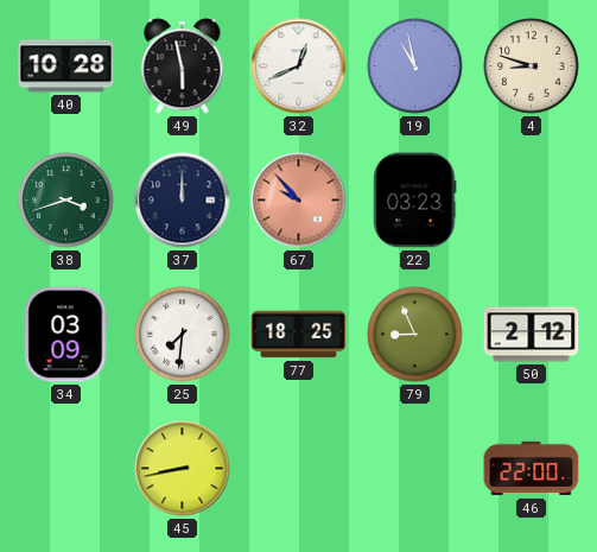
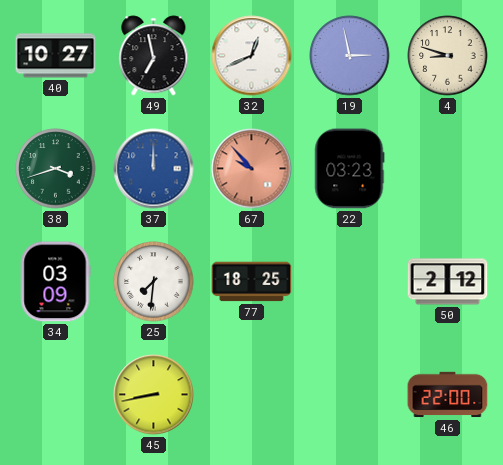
40: 10:28 -> 10:27 (56, 56)
49: 5:58 -> 6:58 (154, 56)
19: 10:58 -> 2:58 (350, 56)
37 dial: navy -> blue (154, 169)
79: 8:56 -> none (415, 335)
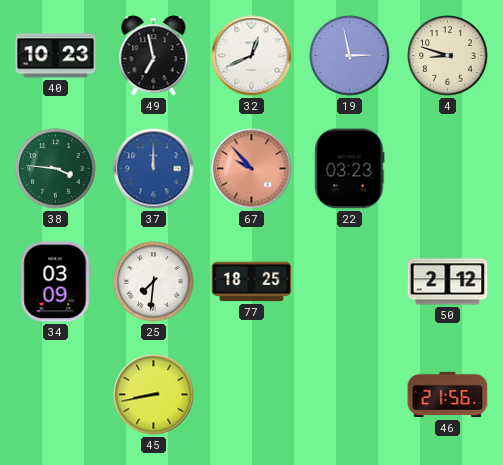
40: 10:27 -> 10:23 (56, 56)
38: 3:42 -> 3:46 (56, 169)
46: 22:00 -> 21:56 (448, 395)
